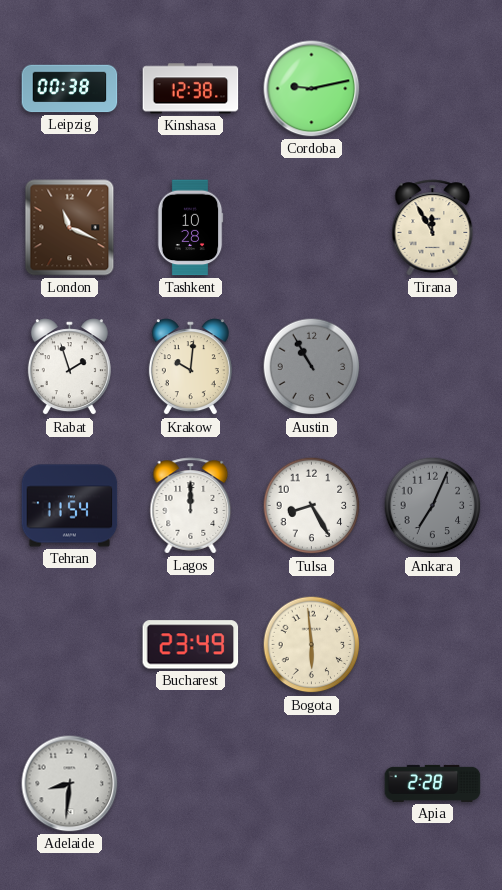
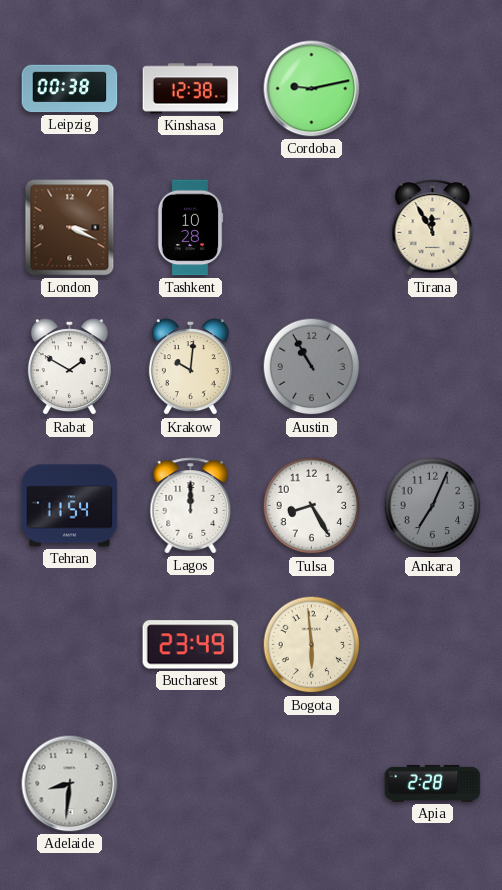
London: 11:19 -> 3:19 (70, 228)
Rabat: 1:57 -> 1:50 (69, 367)
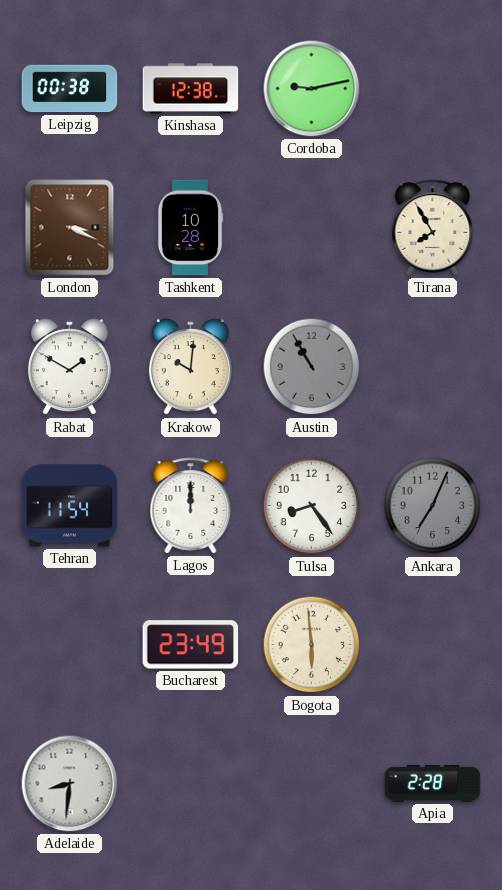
Tirana: 11:55 -> 7:55 (433, 228)
Tulsa: 8:25 -> 8:24 (312, 506)
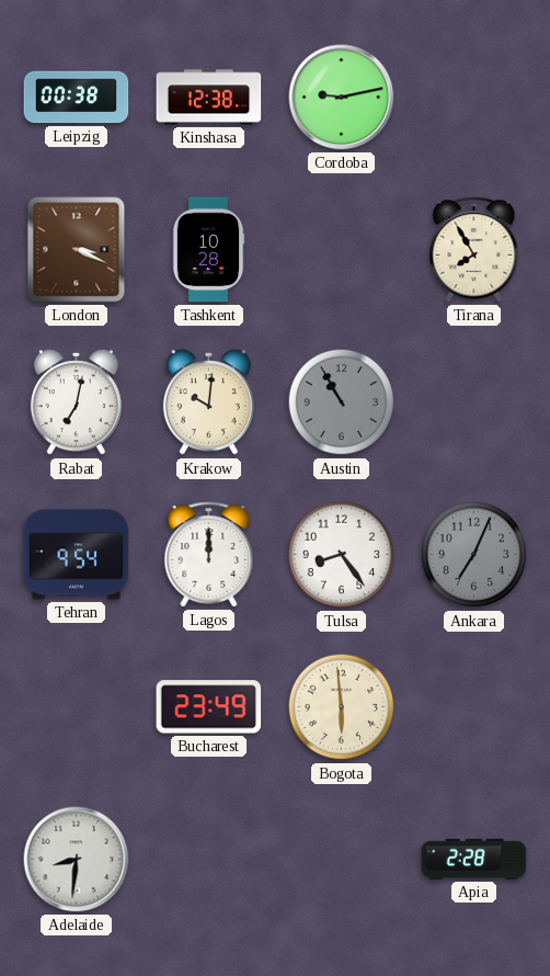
Rabat: 1:50 -> 7:02 (76, 402)
Tehran: 11:54 -> 9:54 (77, 555)
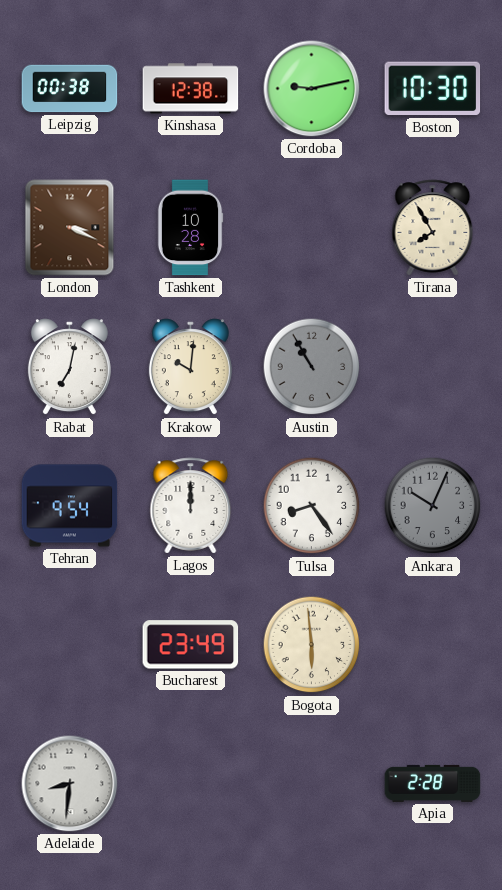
Boston: none -> 10:30 (433, 89)
Ankara: 7:04 -> 10:04 (433, 506)
